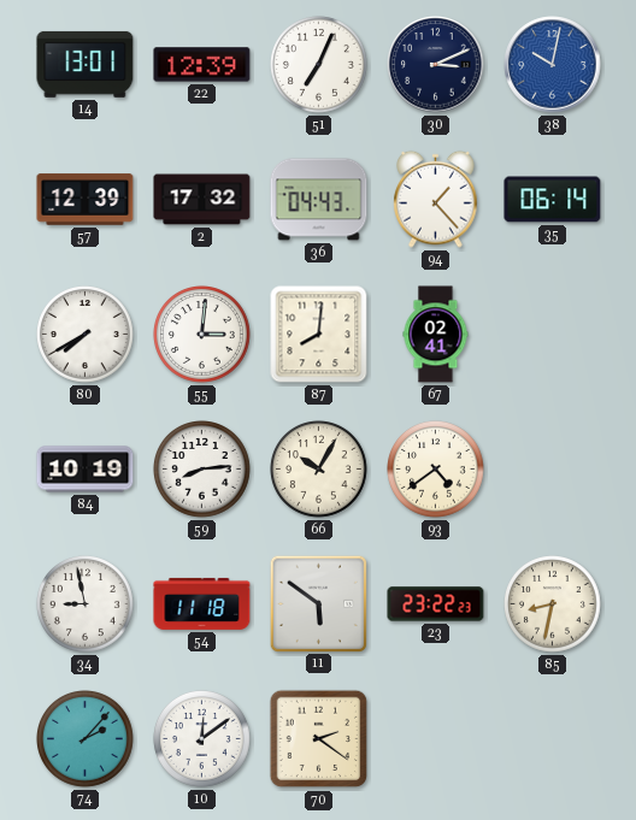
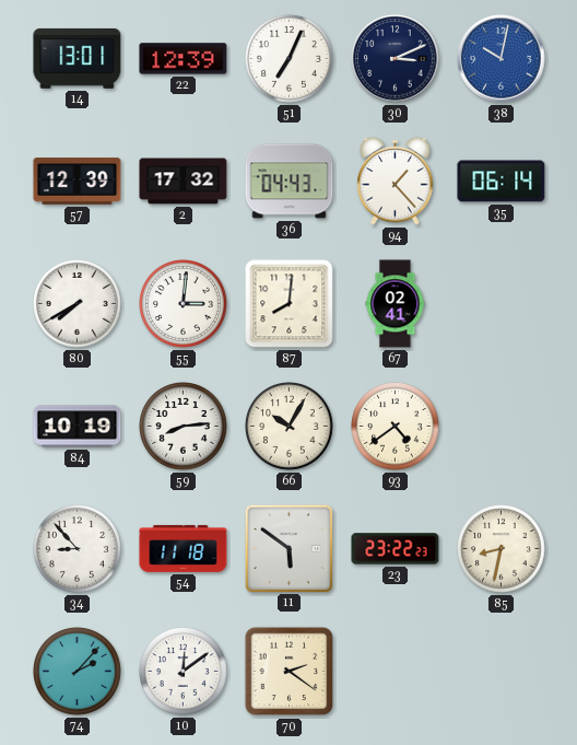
34: 8:58 -> 8:53 (78, 549)
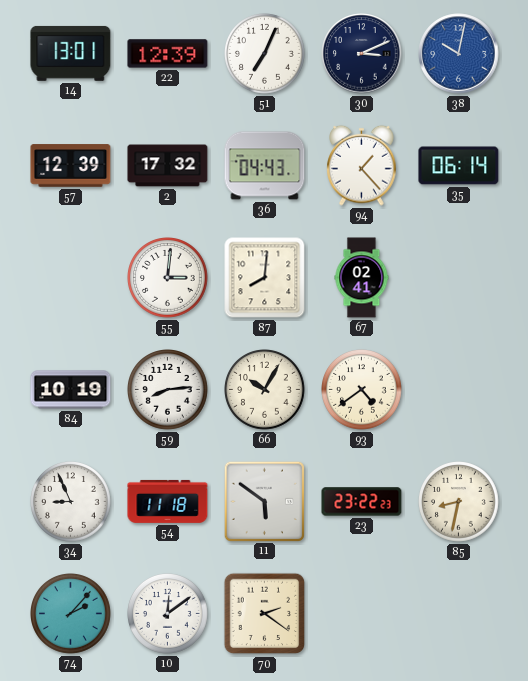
80: 7:40 -> none (78, 304)
34: 8:53 -> 8:56 (71, 502)
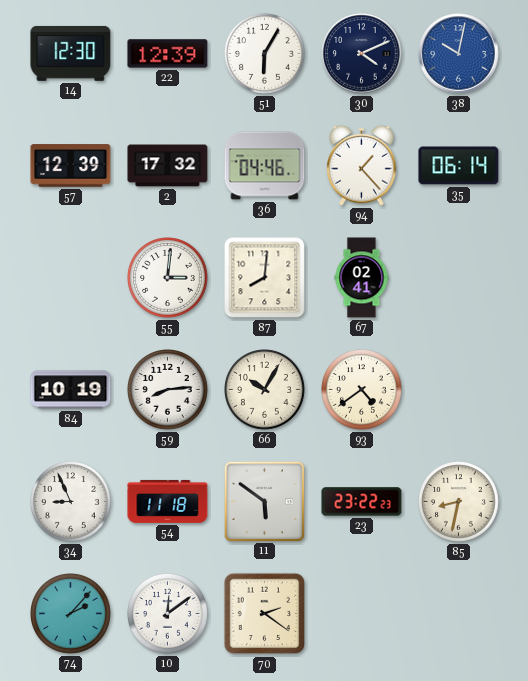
14: 13:01 -> 12:30 (71, 53)
51: 7:04 -> 6:05 (265, 54)
30: 3:11 -> 4:11 (362, 54)
36: 04:43 -> 04:46 (265, 166)
